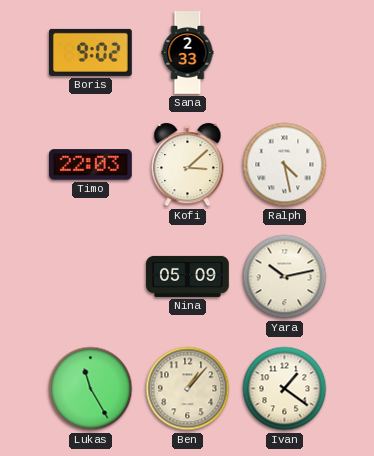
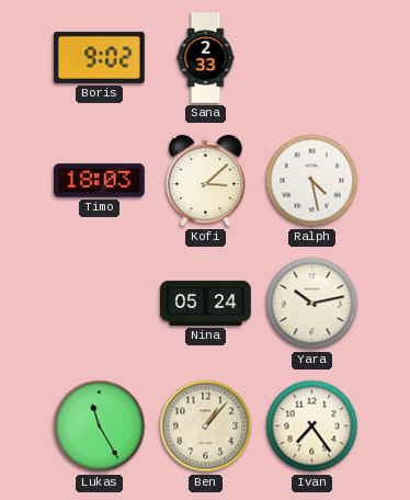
Timo: 22:03 -> 18:03 (100, 181)
Nina: 05:09 -> 05:24 (206, 303)
Ivan: 1:21 -> 7:24 (312, 427)
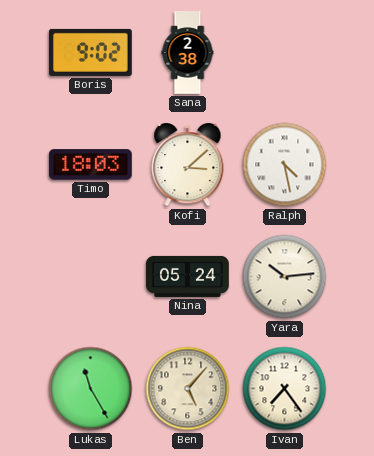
Sana: 2:33 -> 2:38 (188, 53)
Yara: 10:13 -> 10:14 (285, 277)
Ben: 1:07 -> 5:07 (188, 389)
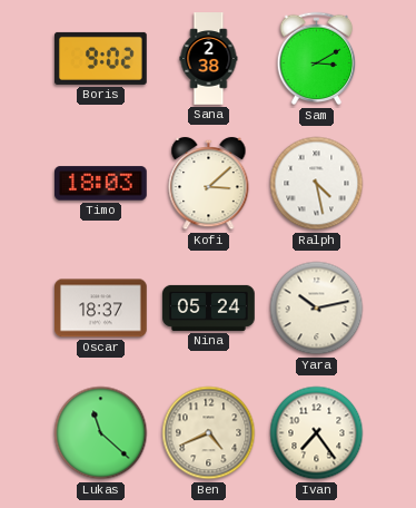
Sam: none -> 3:10 (317, 59)
Oscar: none -> 18:37 (101, 309)
Yara: 10:14 -> 10:13 (317, 309)
Lukas: 11:25 -> 11:22 (101, 433)
Ben: 5:07 -> 4:41 (209, 433)
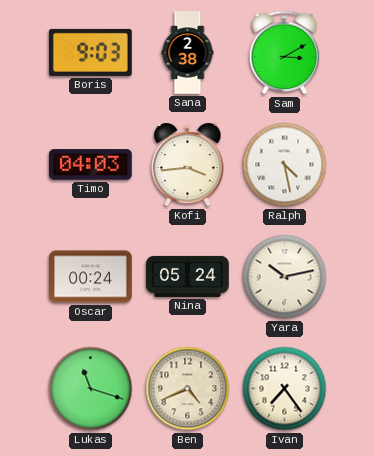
Boris: 9:02 -> 9:03 (91, 52)
Timo: 18:03 -> 04:03 (91, 165)
Kofi: 3:08 -> 3:44 (188, 165)
Oscar: 18:37 -> 00:24 (91, 277)
Lukas: 11:22 -> 11:18 (91, 389)
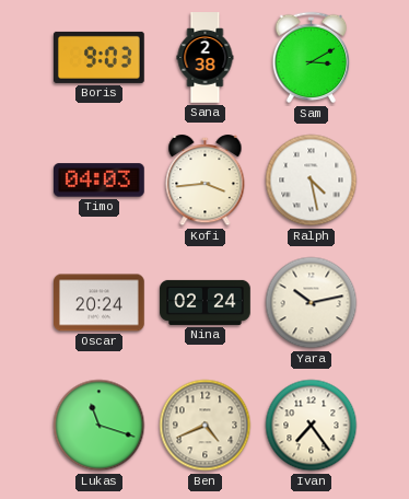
Oscar: 00:24 -> 20:24 (100, 303)
Nina: 05:24 -> 02:24 (206, 302)
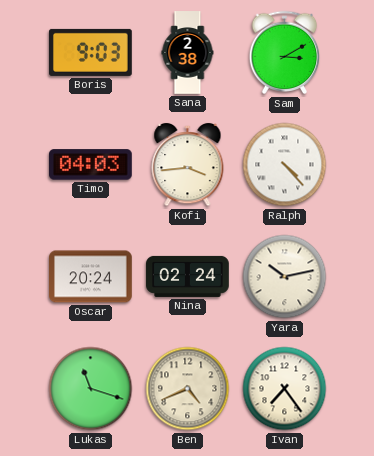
Ralph: 4:28 -> 4:23 (285, 165)
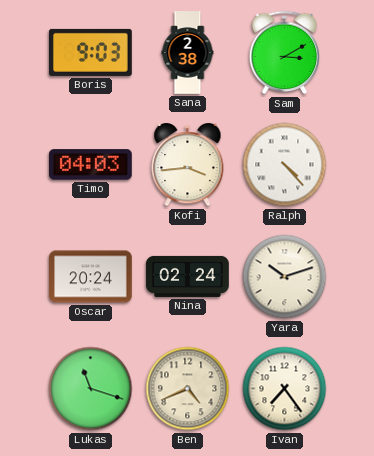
Yara: 10:13 -> 10:12 (285, 277)
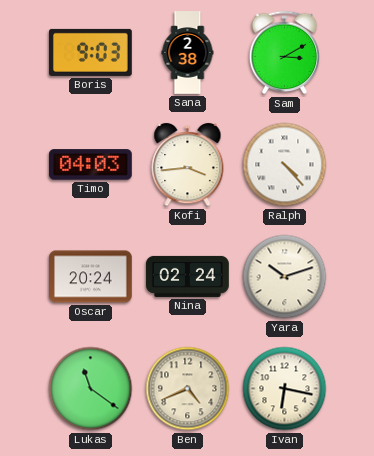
Lukas: 11:18 -> 11:21 (91, 389)
Ivan: 7:24 -> 6:17 (285, 389)
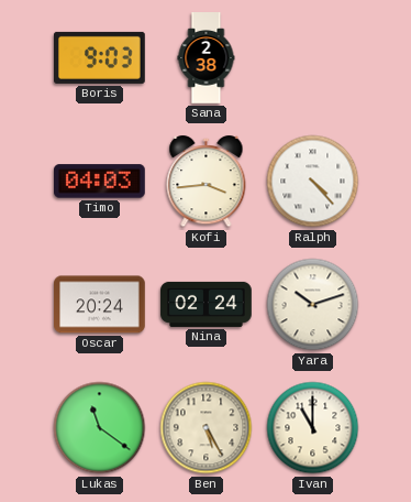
Sam: 3:10 -> none (285, 53)
Ben: 4:41 -> 5:25 (207, 428)
Ivan: 6:17 -> 11:00 (313, 428)
